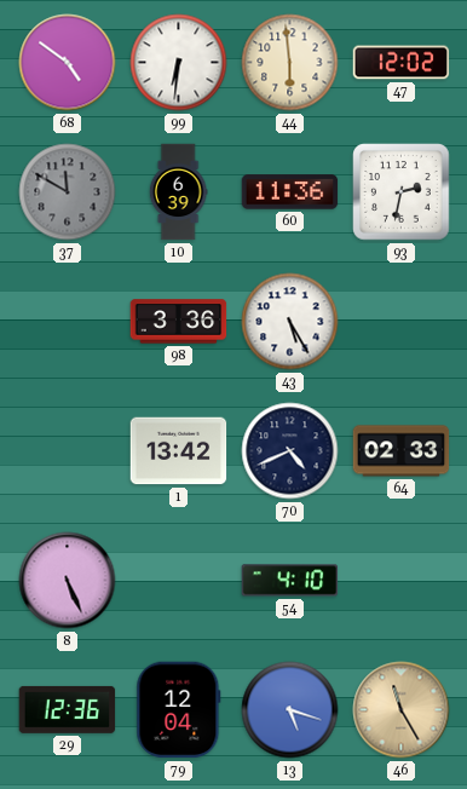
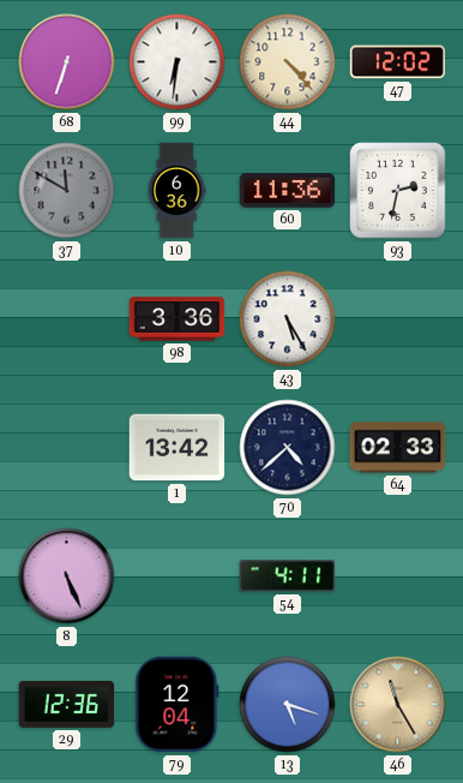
68: 4:51 -> 6:33 (67, 62)
44: 5:59 -> 4:23 (288, 62)
10: 6:39 -> 6:36 (176, 191)
70: 4:41 -> 4:38 (288, 448)
54: 4:10 -> 4:11 (288, 576)
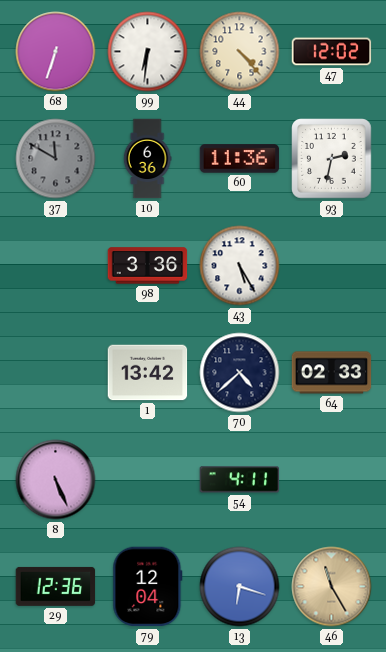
13: 5:18 -> 6:18 (240, 587)
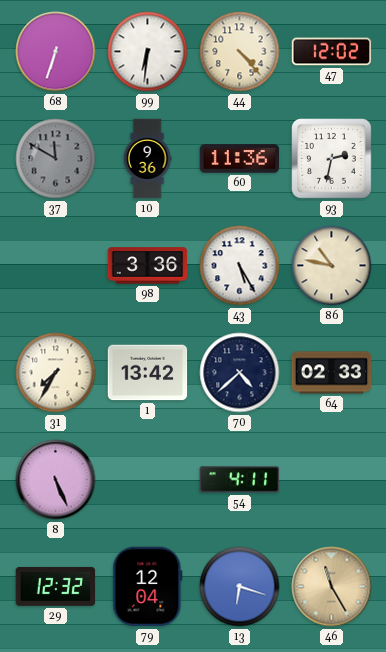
10: 6:36 -> 9:36 (147, 159)
86: none -> 10:47 (332, 266)
31: none -> 7:35 (56, 373)
29: 12:36 -> 12:32 (56, 586)
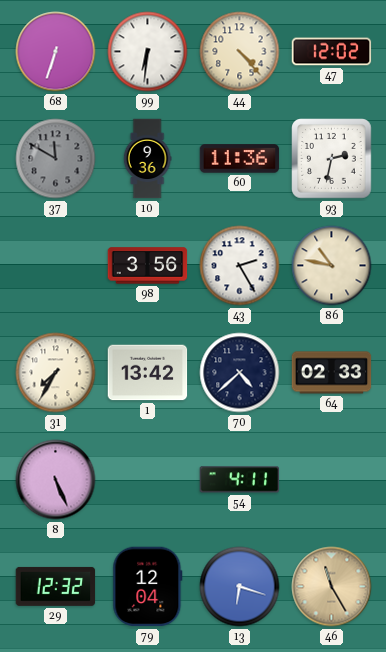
98: 3:36 -> 3:56 (148, 266)
43: 5:25 -> 2:25 (240, 266)
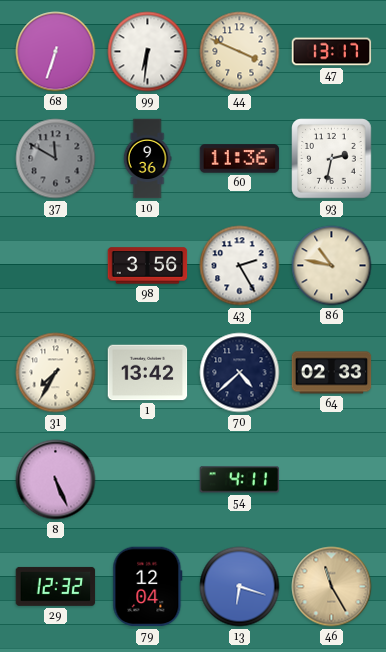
44: 4:23 -> 3:49 (240, 52)
47: 12:02 -> 13:17 (332, 52)
